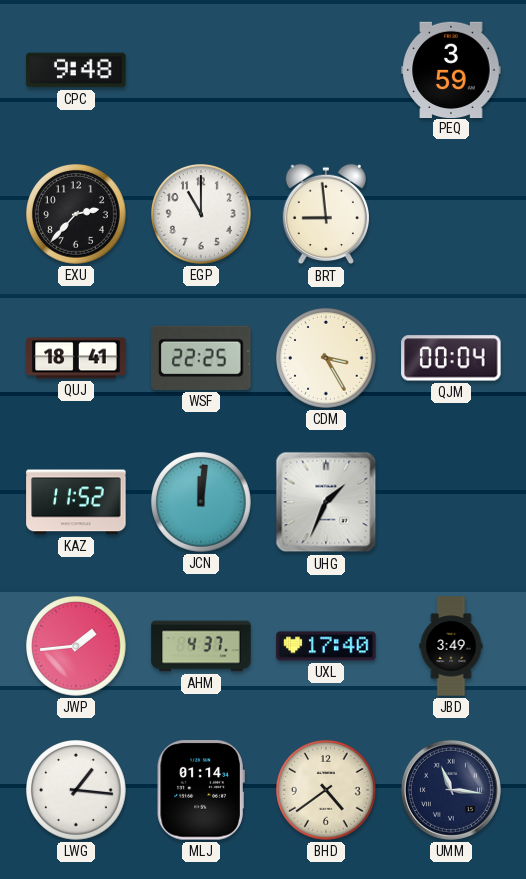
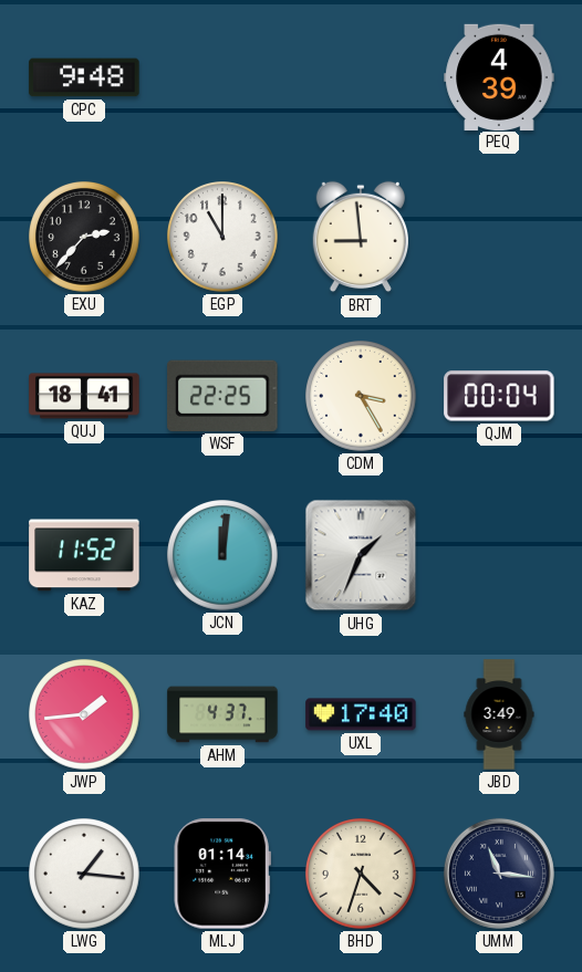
PEQ: 3:59 -> 4:39 (499, 76)
BHD: 4:39 -> 4:33 (361, 874)
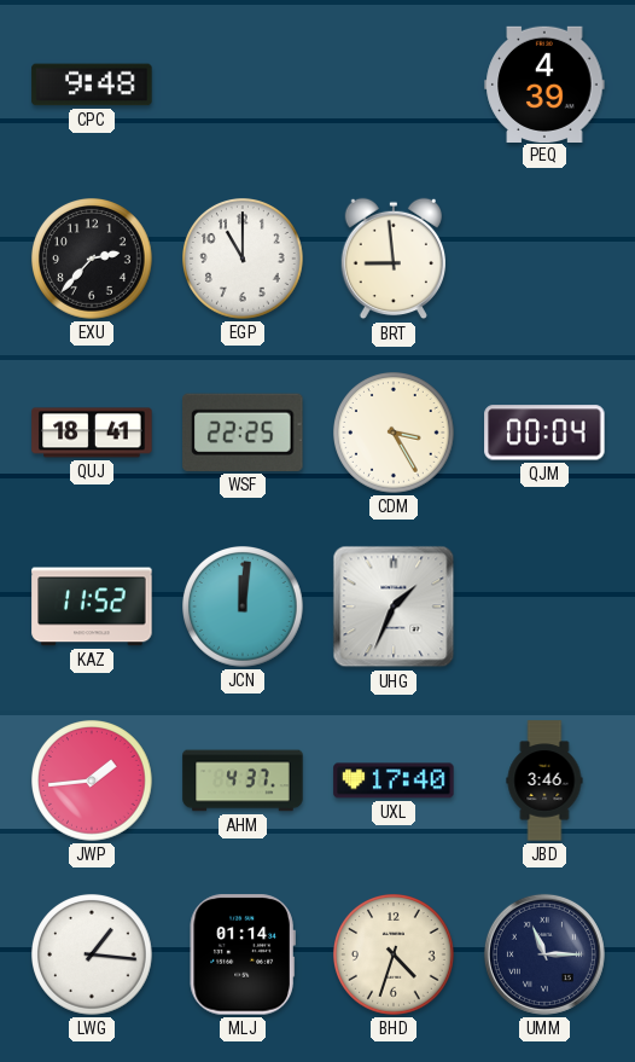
JBD: 3:49 -> 3:46 (544, 780)
UMM: 11:16 -> 11:15 (544, 954)
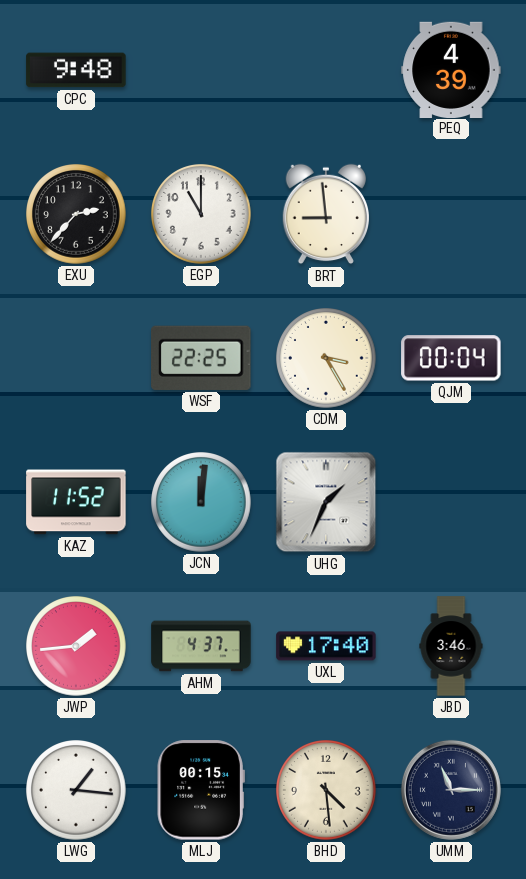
QUJ: 18:41 -> none (92, 433)
MLJ: 01:14 -> 00:15 (201, 790)
BHD: 4:33 -> 4:29 (326, 790)
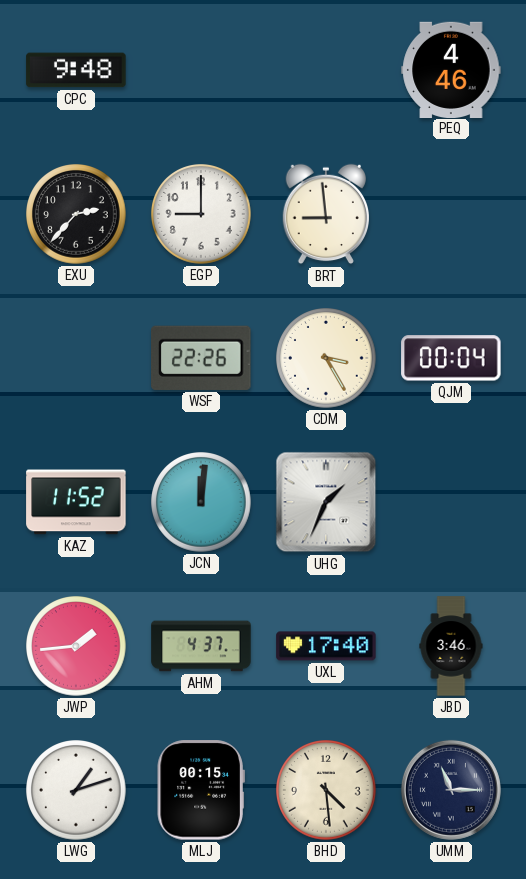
PEQ: 4:39 -> 4:46 (451, 69)
EGP: 11:00 -> 9:00 (201, 214)
WSF: 22:25 -> 22:26 (201, 358)
LWG: 1:16 -> 1:12 (76, 790)
